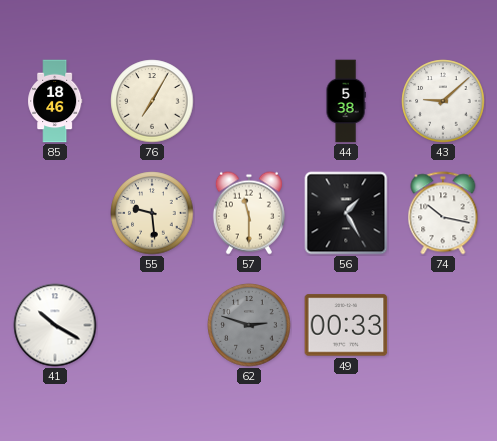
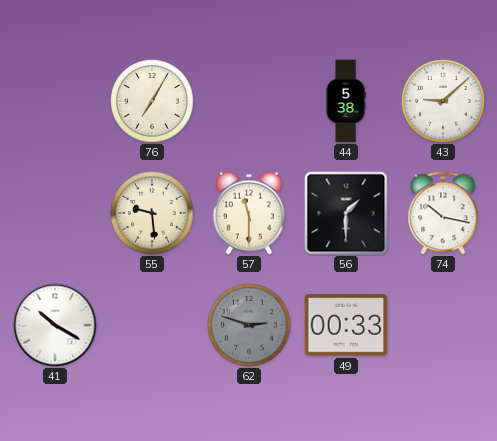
85: 18:46 -> none (55, 101)
56: 1:25 -> 1:30 (346, 213)
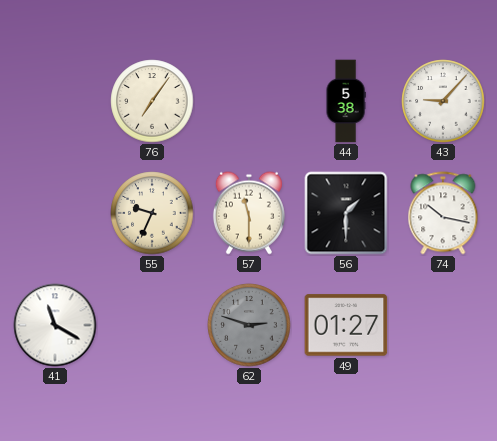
76: 7:05 -> 7:06 (152, 101)
43: 9:08 -> 9:07 (443, 101)
55: 9:29 -> 9:34 (152, 213)
41: 10:20 -> 11:20 (55, 325)
49: 00:33 -> 01:27 (346, 325)
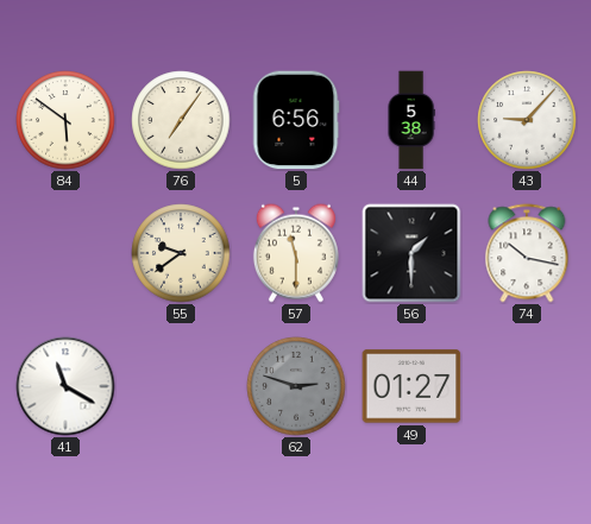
84: none -> 5:51 (65, 120)
5: none -> 6:56 (296, 120)
55: 9:34 -> 9:39 (181, 253)
